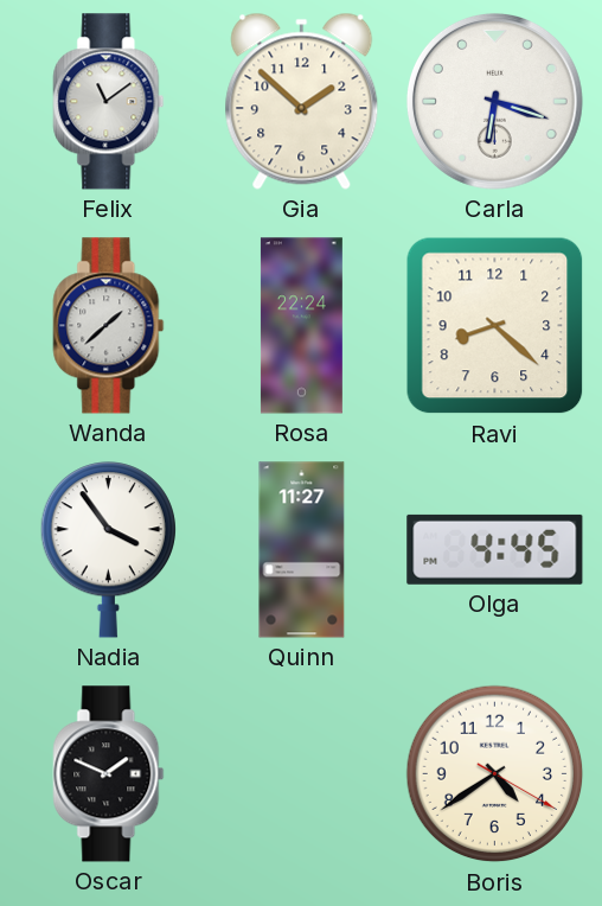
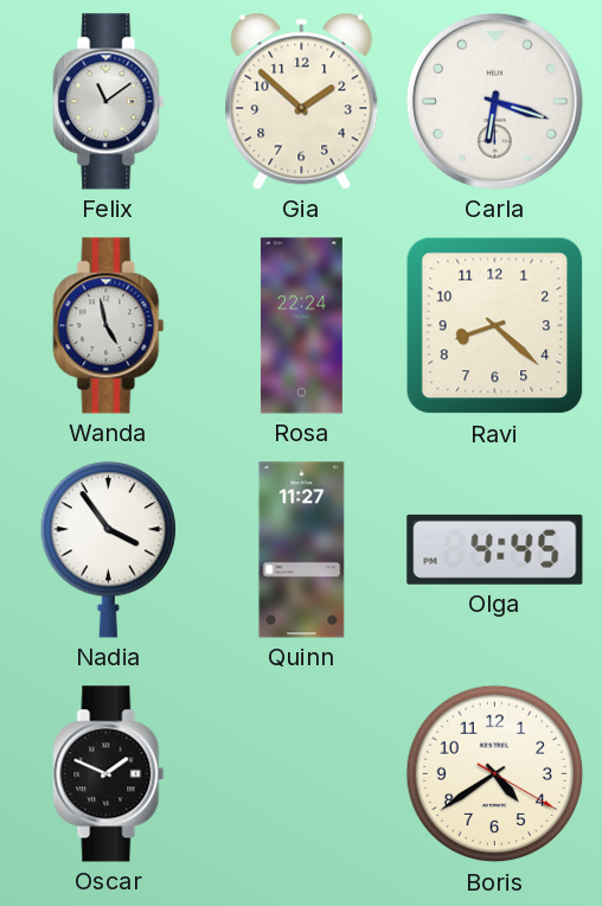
Wanda: 1:38 -> 4:58 (109, 326)
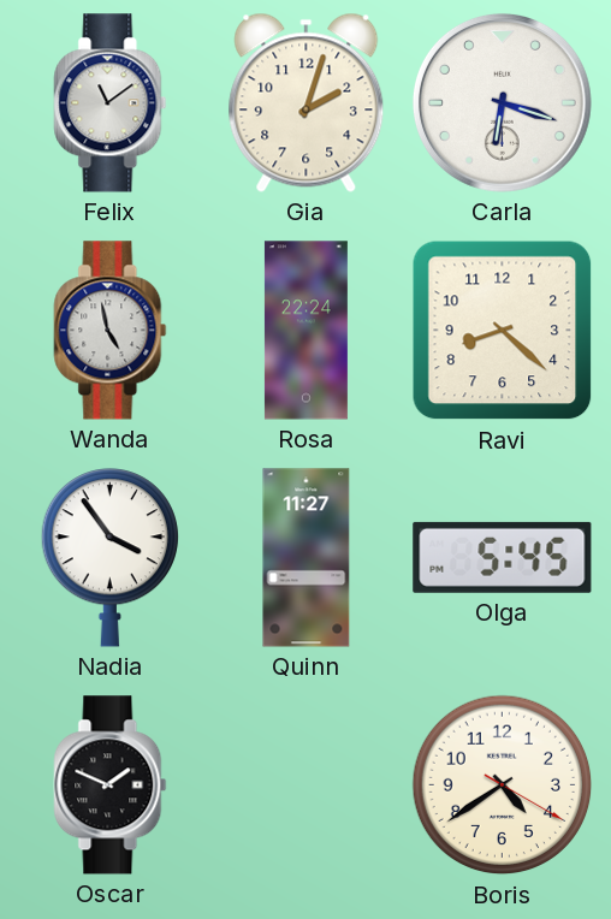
Gia: 1:52 -> 2:03 (307, 102)
Olga: 4:45 -> 5:45 (503, 557)
